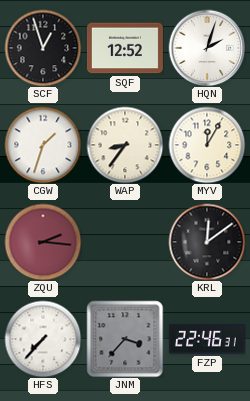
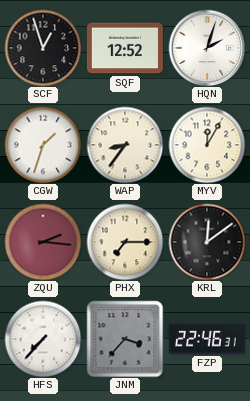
PHX: none -> 7:15 (125, 242)
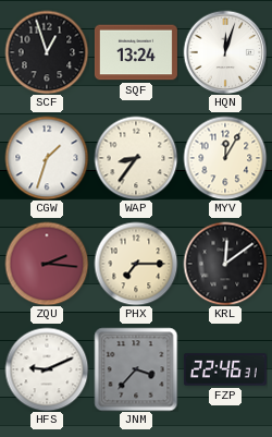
SQF: 12:52 -> 13:24 (136, 52)
HQN: 2:03 -> 12:03 (225, 52)
HFS: 7:37 -> 9:11 (47, 369)
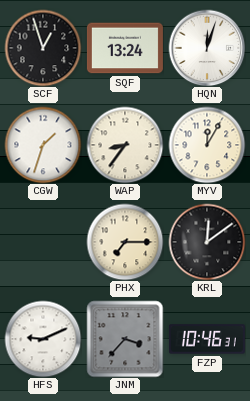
ZQU: 2:16 -> none (47, 264)
FZP: 22:46 -> 10:46 (207, 339)
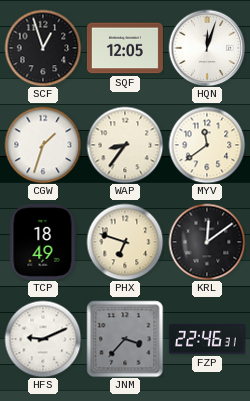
SQF: 13:24 -> 12:05 (125, 48)
MYV: 12:05 -> 11:39 (207, 145)
TCP: none -> 18:49 (43, 242)
PHX: 7:15 -> 6:48 (125, 242)
FZP: 10:46 -> 22:46 (207, 339)
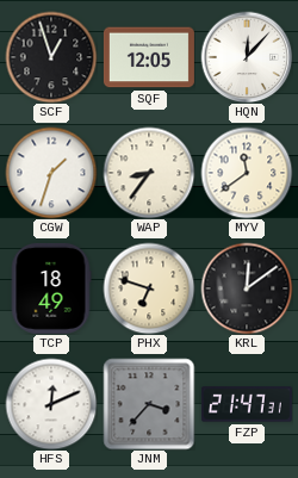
HQN: 12:03 -> 12:07 (247, 57)
HFS: 9:11 -> 12:11 (51, 404)
FZP: 22:46 -> 21:47 (247, 404)
